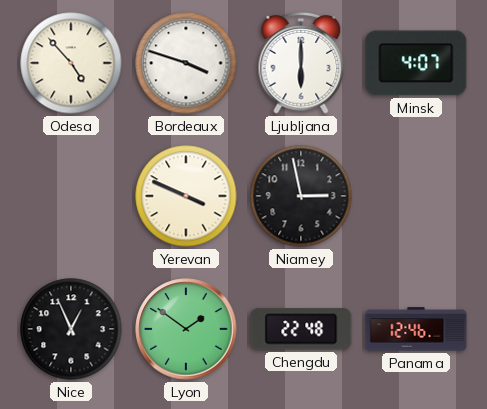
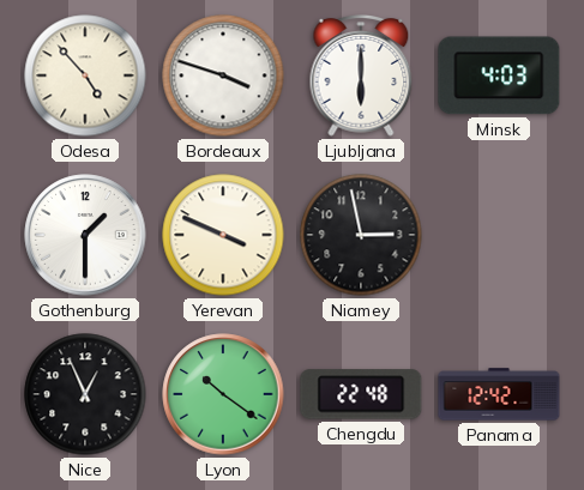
Minsk: 4:07 -> 4:03 (499, 75)
Gothenburg: none -> 1:30 (85, 235)
Lyon: 1:51 -> 10:21 (223, 394)
Panama: 12:46 -> 12:42 (499, 394)
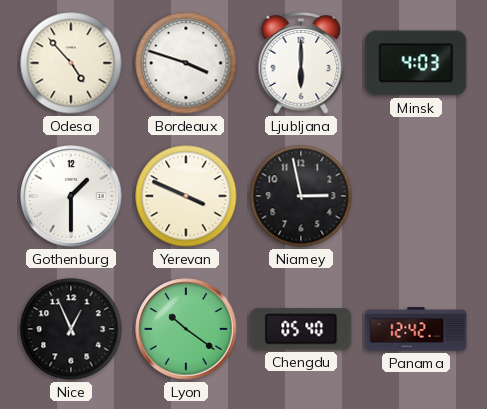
Chengdu: 22:48 -> 05:40 (301, 329)
